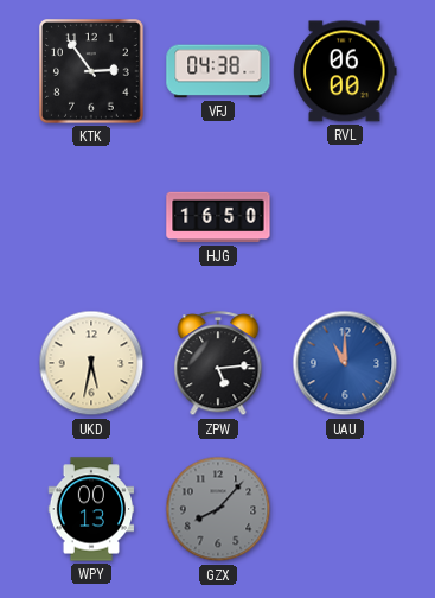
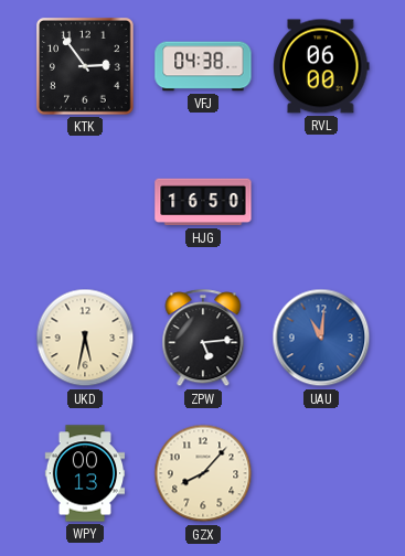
UAU: 11:00 -> 11:01 (321, 338)
GZX dial: grey -> cream (203, 473)
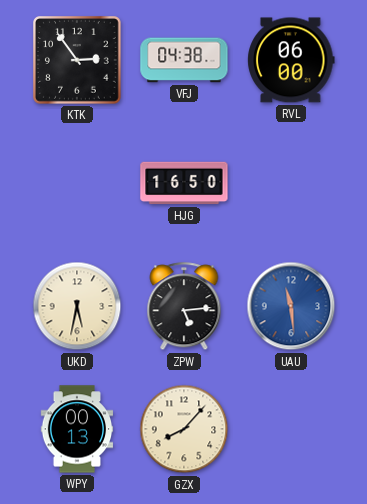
UAU: 11:01 -> 11:29 (291, 306)
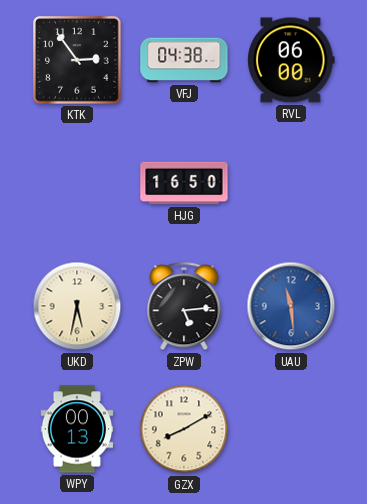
GZX: 8:07 -> 8:10 (184, 429)
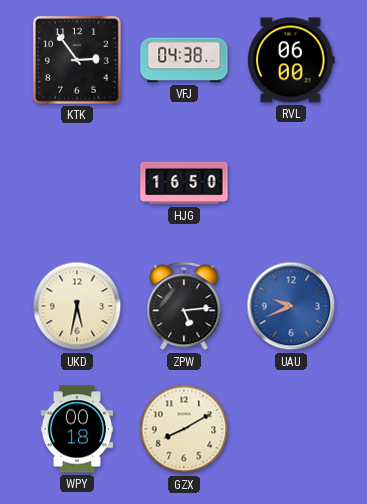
UAU: 11:29 -> 9:41 (291, 306)
WPY: 00:13 -> 00:18 (77, 429)
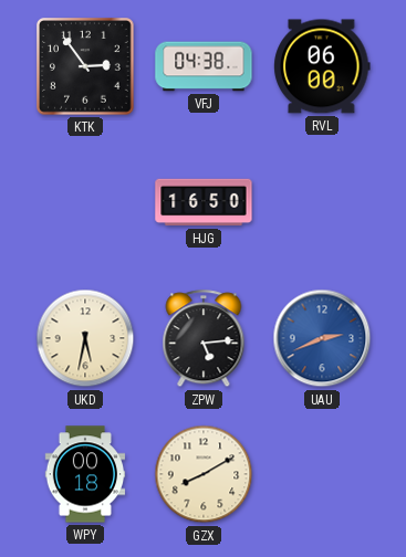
UAU: 9:41 -> 2:41 (322, 338)
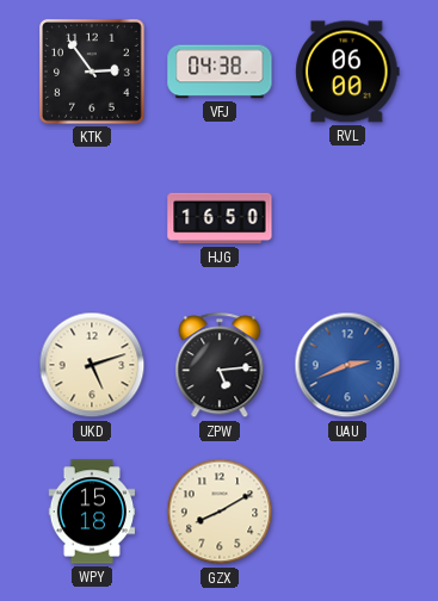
UKD: 5:32 -> 5:12 (92, 365)
WPY: 00:18 -> 15:18 (92, 512)
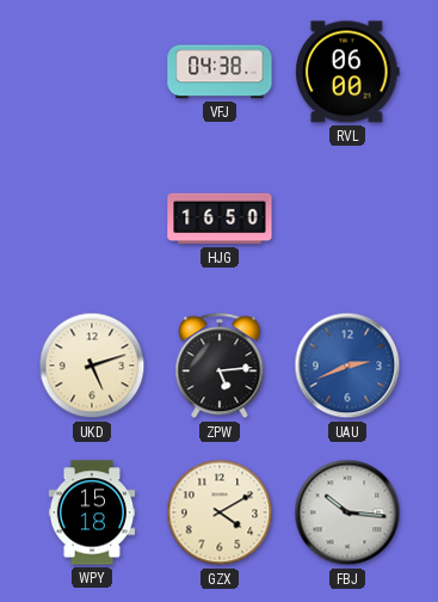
KTK: 2:54 -> none (93, 73)
GZX: 8:10 -> 4:10 (220, 512)
FBJ: none -> 10:16 (347, 512)
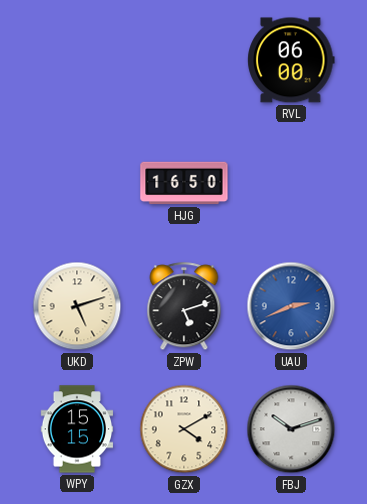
VFJ: 04:38 -> none (220, 72)
ZPW: 5:14 -> 5:12 (184, 307)
WPY: 15:18 -> 15:15 (77, 429)
FBJ: 10:16 -> 10:12 (291, 429)
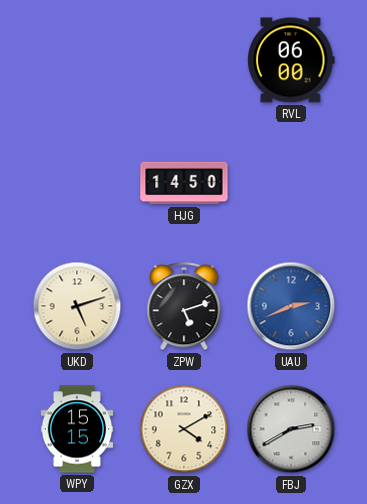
HJG: 16:50 -> 14:50 (184, 183)
FBJ: 10:12 -> 2:40 (291, 429)
